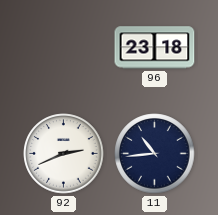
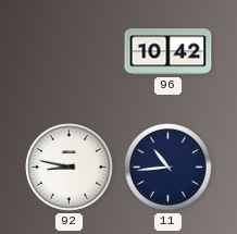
96: 23:18 -> 10:42 (169, 52)
92: 2:41 -> 8:47 (70, 168)
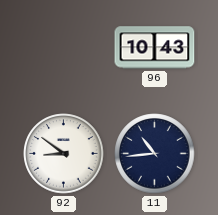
96: 10:42 -> 10:43 (155, 48)
92: 8:47 -> 8:51 (64, 154)
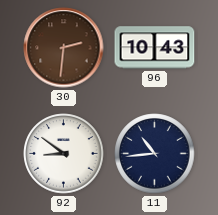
30: none -> 2:31 (64, 48)
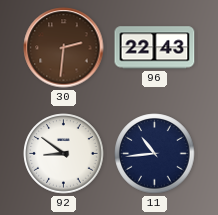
96: 10:43 -> 22:43 (155, 48)
